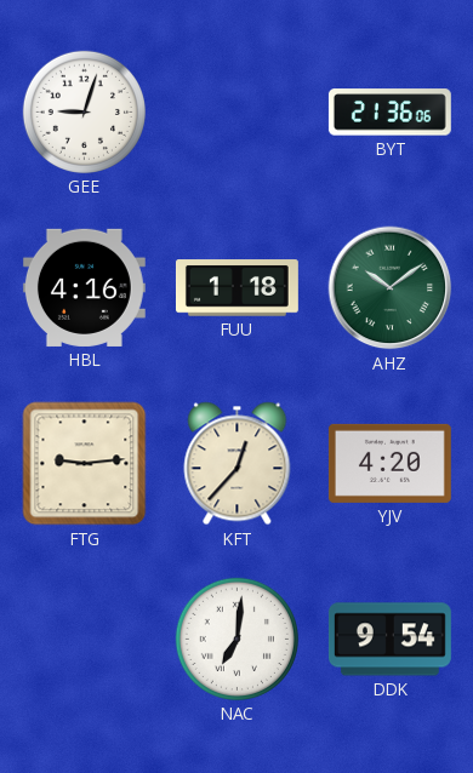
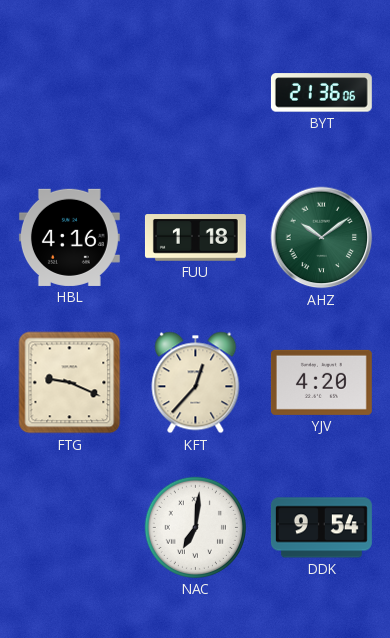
GEE: 9:03 -> none (84, 111)
FTG: 9:14 -> 9:19 (70, 383)
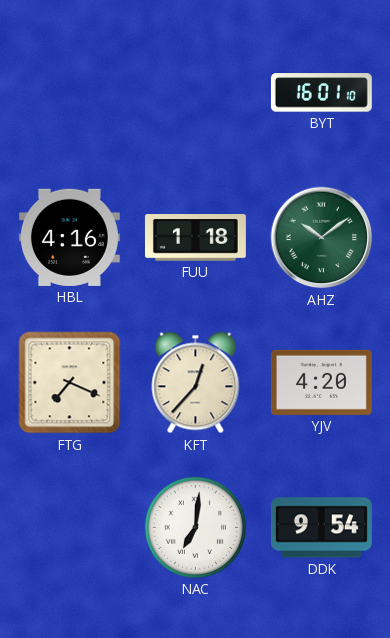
BYT: 21:36 -> 16:01 (321, 93)
FTG: 9:19 -> 7:19 (70, 383)
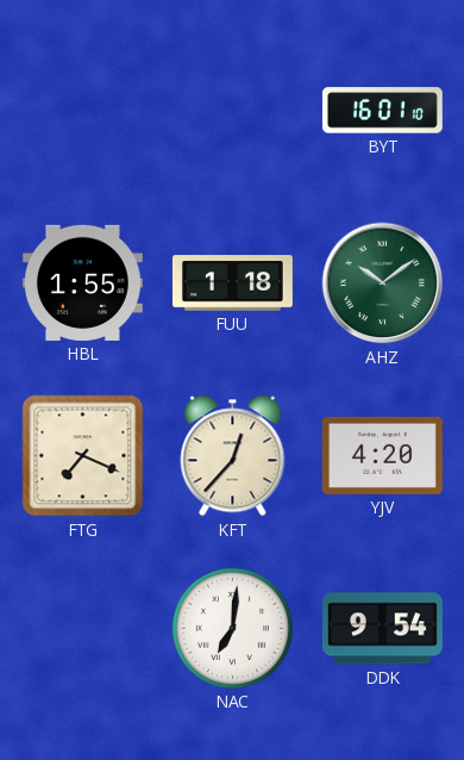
HBL: 4:16 -> 1:55 (82, 282)
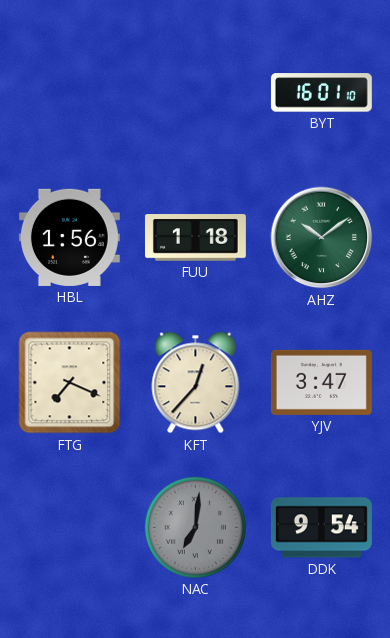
HBL: 1:55 -> 1:56 (69, 237)
YJV: 4:20 -> 3:47 (321, 382)
NAC dial: white -> grey (195, 527)
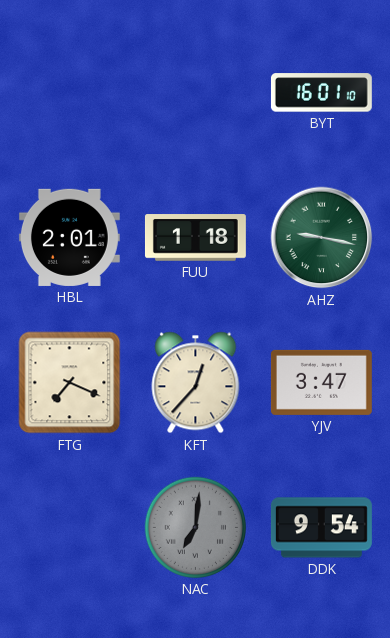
HBL: 1:56 -> 2:01 (69, 237)
AHZ: 10:09 -> 9:17 (322, 238)
